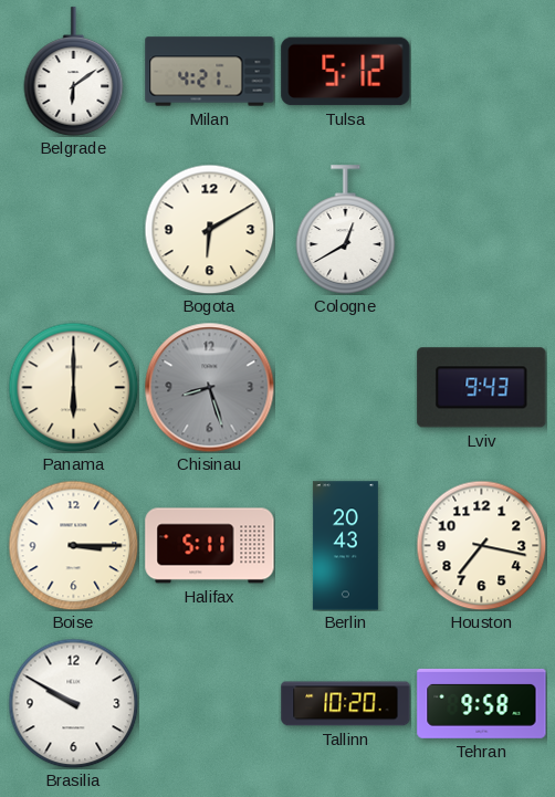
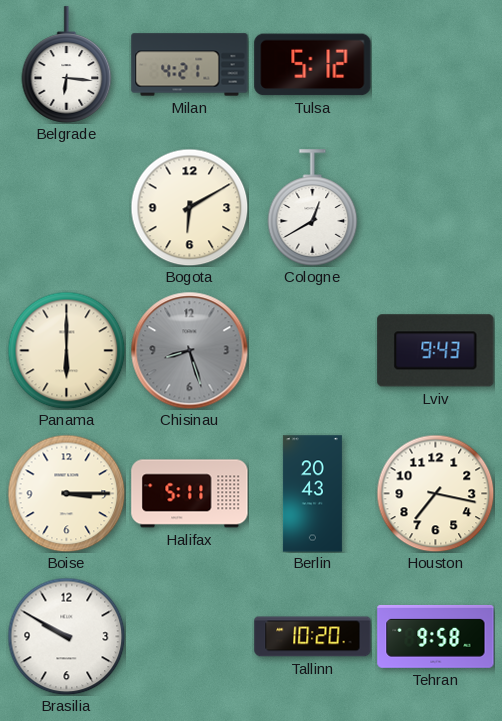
Belgrade: 6:09 -> 6:16 (67, 65)
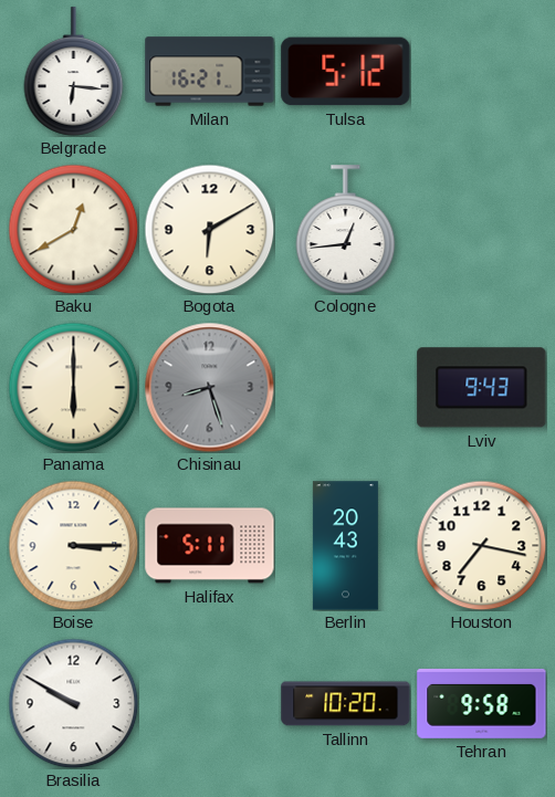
Milan: 4:21 -> 16:21 (210, 72)
Baku: none -> 12:40 (73, 229)
Cologne: 12:40 -> 12:44 (346, 230)
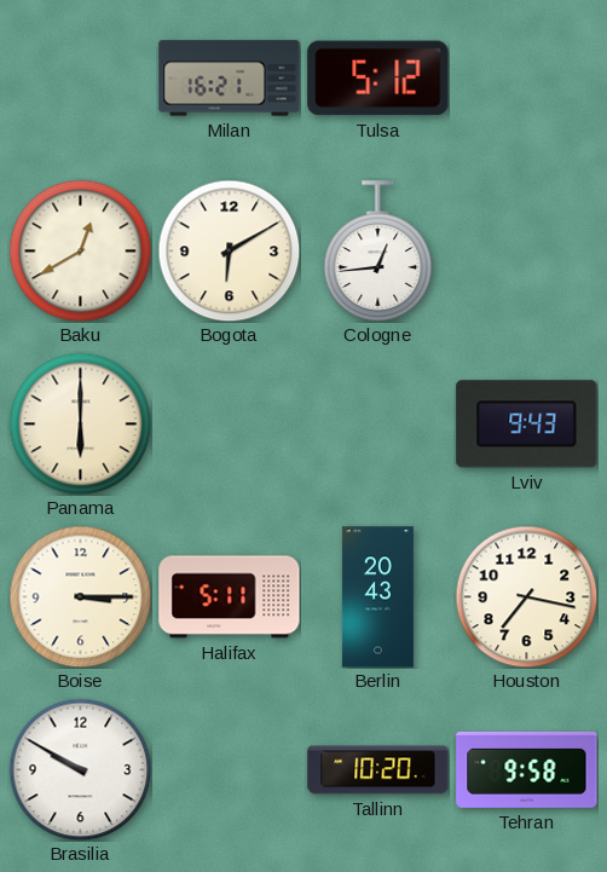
Belgrade: 6:16 -> none (74, 72)
Chisinau: 8:27 -> none (209, 387)
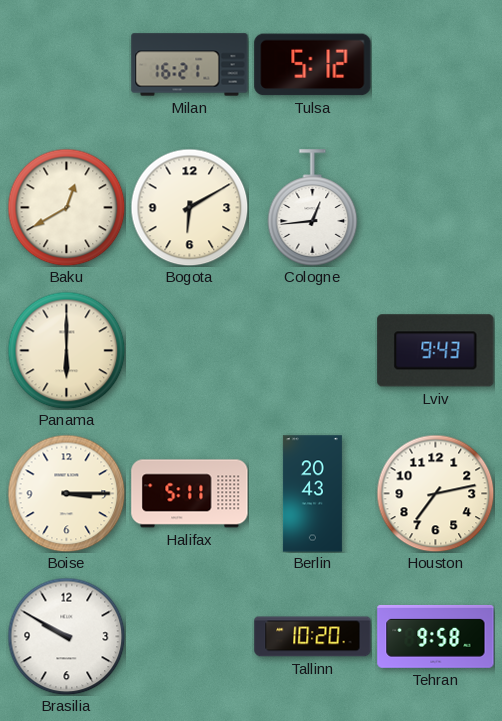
Houston: 7:17 -> 7:13 (435, 493)
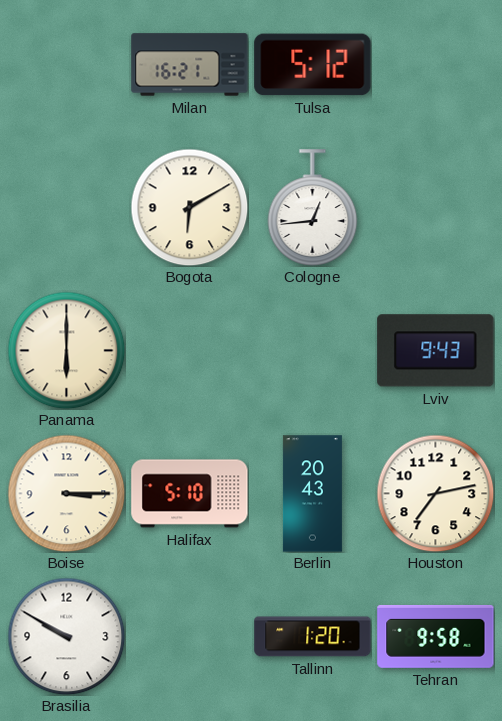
Baku: 12:40 -> none (66, 207)
Halifax: 5:11 -> 5:10 (190, 494)
Tallinn: 10:20 -> 1:20 (313, 637)
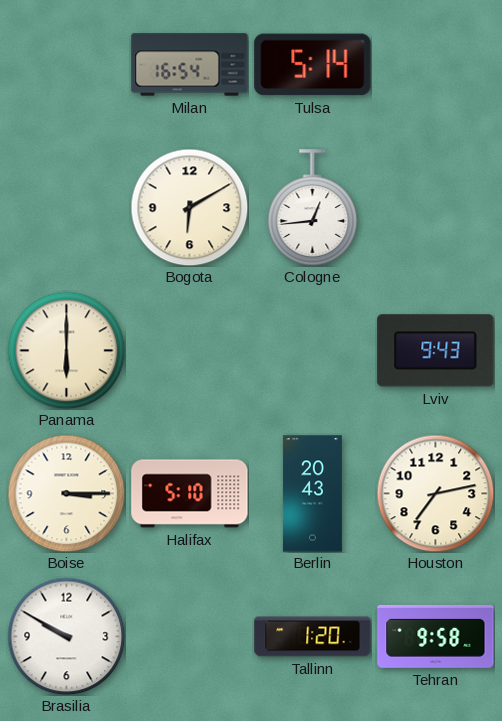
Milan: 16:21 -> 16:54 (190, 65)
Tulsa: 5:12 -> 5:14 (313, 65)
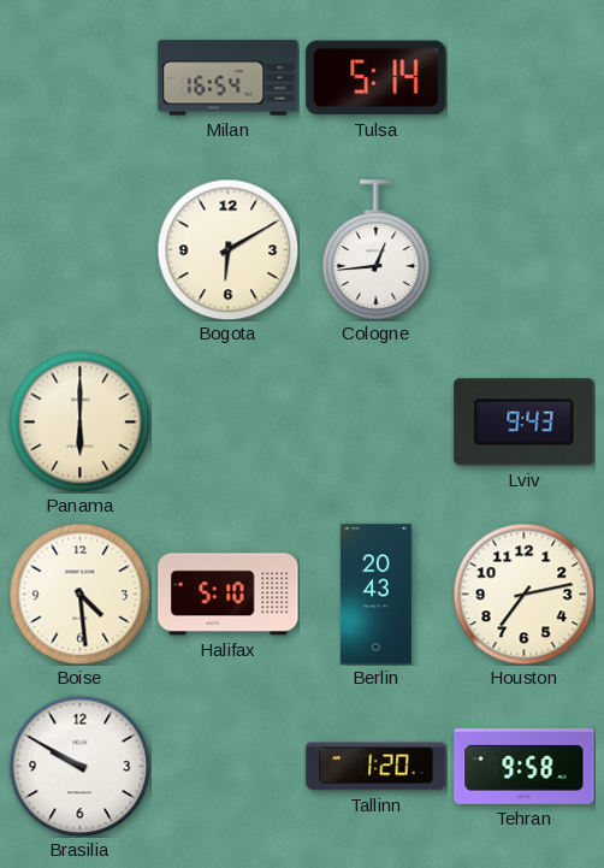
Boise: 3:15 -> 4:29 (79, 594)
